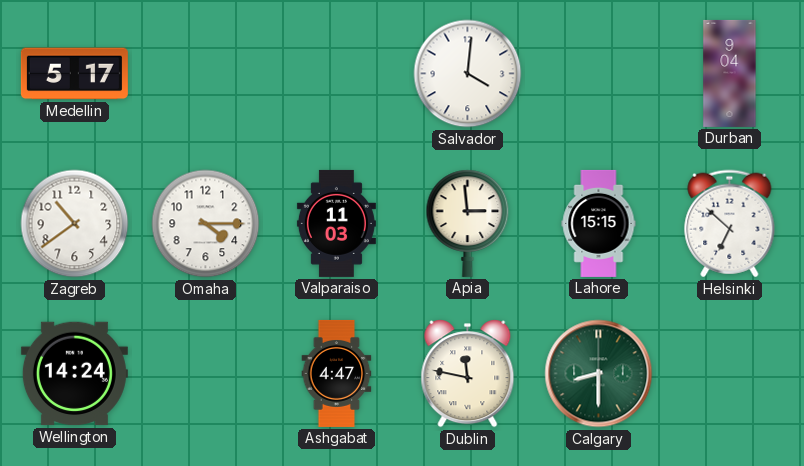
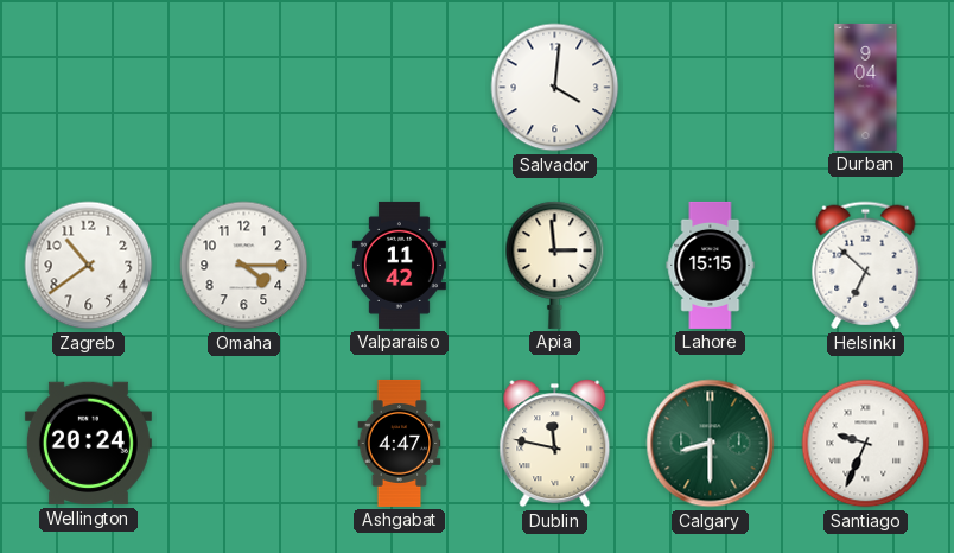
Medellin: 5:17 -> none (74, 74)
Valparaiso: 11:03 -> 11:42 (399, 265)
Wellington: 14:24 -> 20:24 (88, 444)
Santiago: none -> 9:34 (866, 444)
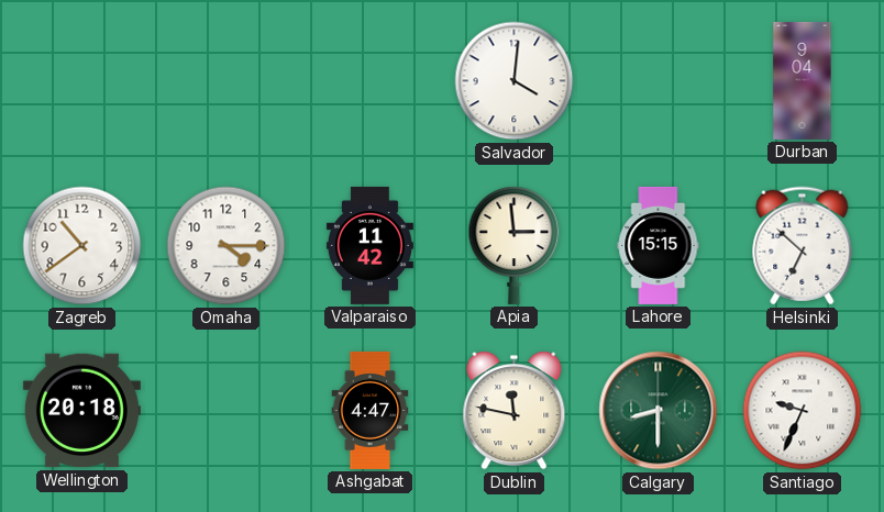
Wellington: 20:24 -> 20:18 (81, 411)
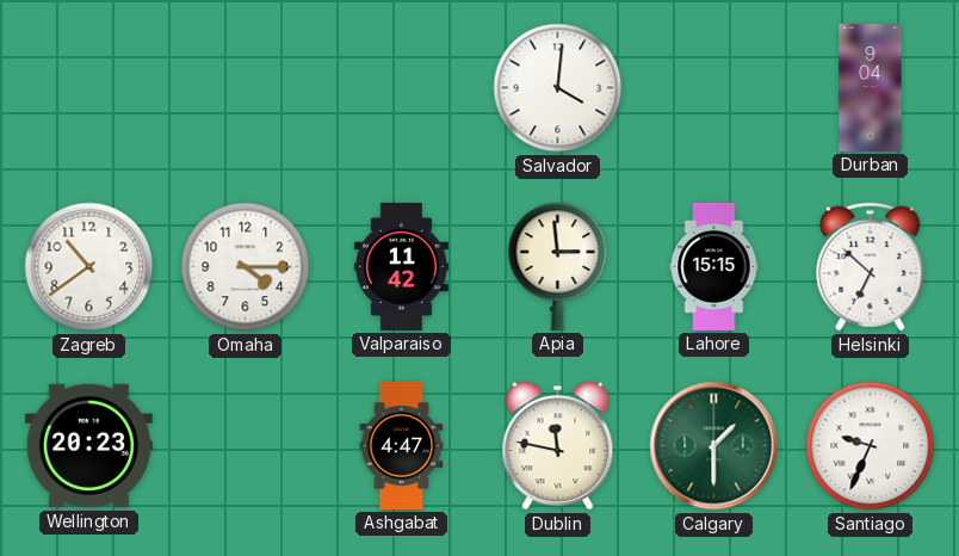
Wellington: 20:18 -> 20:23 (88, 446)
Calgary: 8:30 -> 1:30 (714, 446)
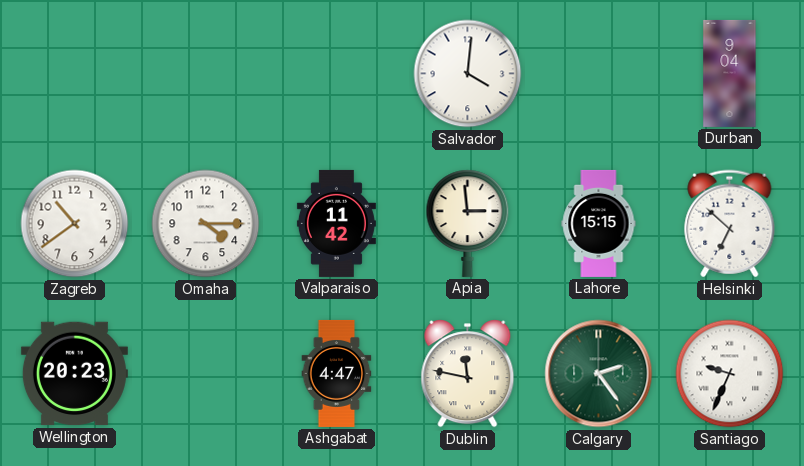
Calgary: 1:30 -> 2:24 (599, 374)
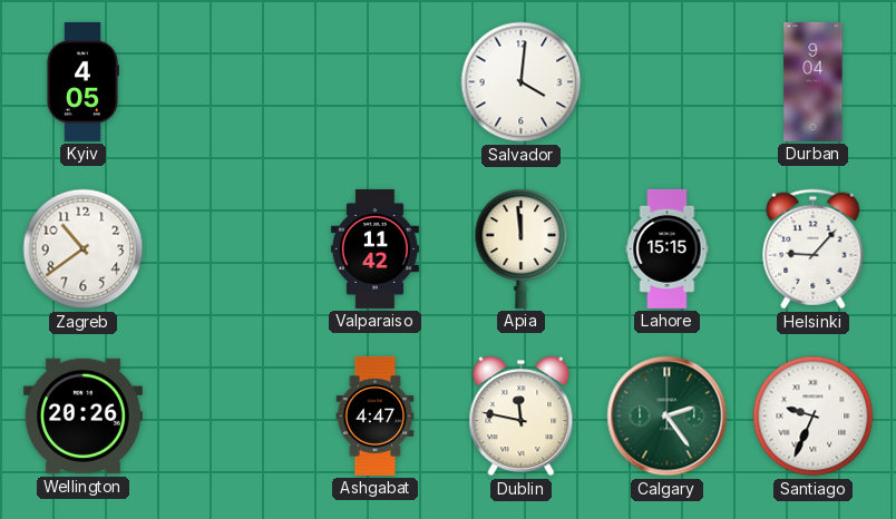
Kyiv: none -> 4:05 (82, 81)
Omaha: 4:15 -> none (206, 224)
Apia: 2:59 -> 11:59 (522, 248)
Helsinki: 6:52 -> 9:07 (814, 249)
Wellington: 20:23 -> 20:26 (82, 417)
